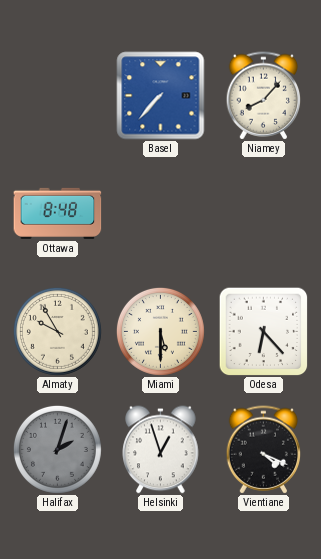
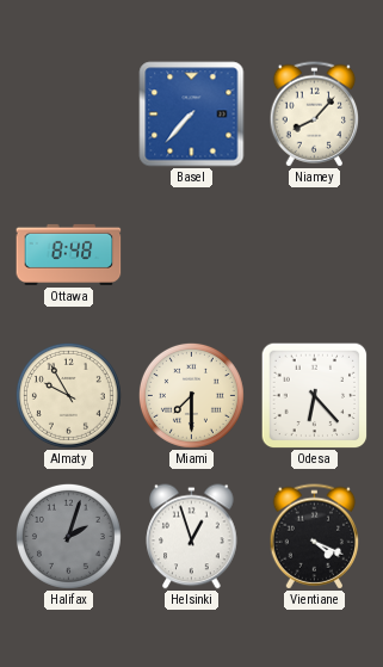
Miami: 5:30 -> 7:30 (191, 395)
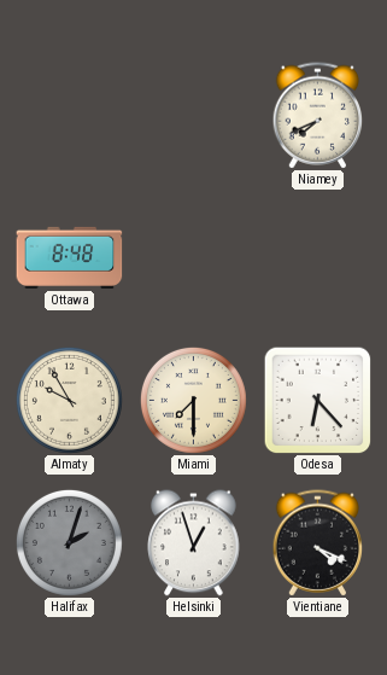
Basel: 7:37 -> none (192, 115)
Niamey: 8:07 -> 7:41 (318, 116)
